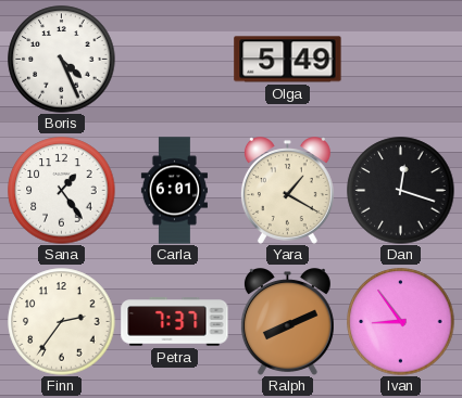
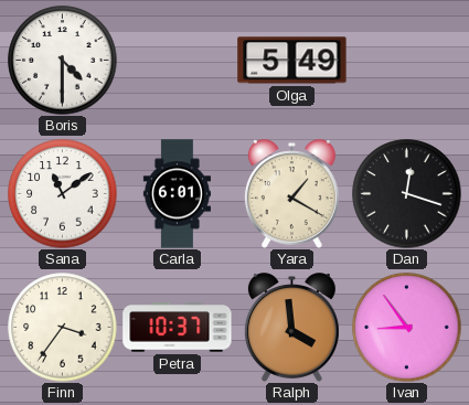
Boris: 4:26 -> 4:30 (63, 61)
Sana: 1:24 -> 11:09 (63, 194)
Finn: 2:36 -> 3:36 (63, 328)
Petra: 7:37 -> 10:37 (178, 328)
Ralph: 8:11 -> 3:59 (291, 328)
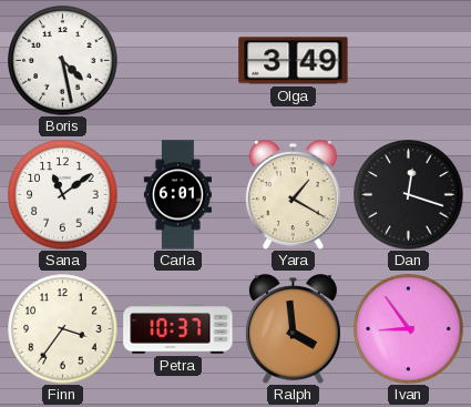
Boris: 4:30 -> 4:28 (63, 61)
Olga: 5:49 -> 3:49 (294, 61)
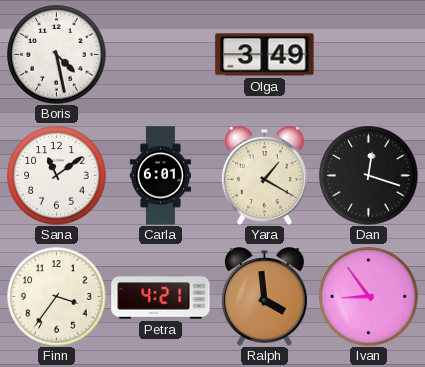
Petra: 10:37 -> 4:21 (161, 297)
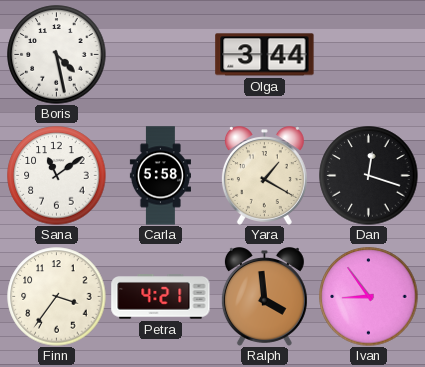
Olga: 3:49 -> 3:44 (265, 55)
Carla: 6:01 -> 5:58 (160, 176)
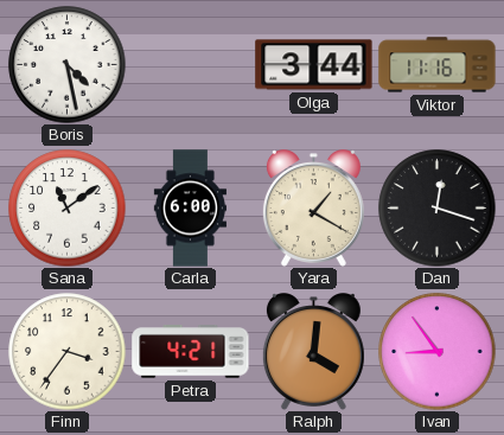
Viktor: none -> 11:16 (438, 65)
Carla: 5:58 -> 6:00 (190, 209)
Ralph: 3:59 -> 4:01 (313, 352)
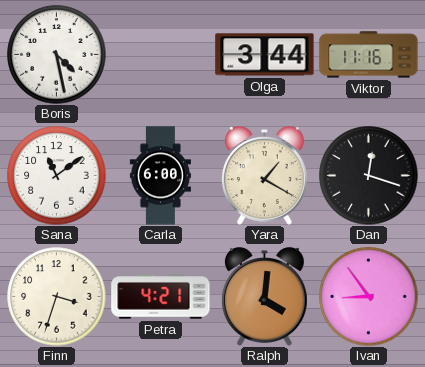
Finn: 3:36 -> 3:33 (57, 297)
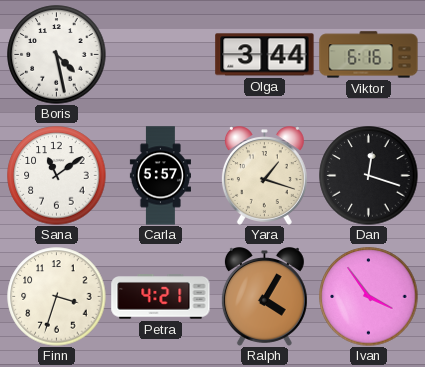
Viktor: 11:16 -> 6:16 (369, 55)
Carla: 6:00 -> 5:57 (160, 176)
Yara: 1:20 -> 1:18 (264, 176)
Ralph: 4:01 -> 4:05 (264, 297)
Ivan: 8:54 -> 3:54 (369, 297)
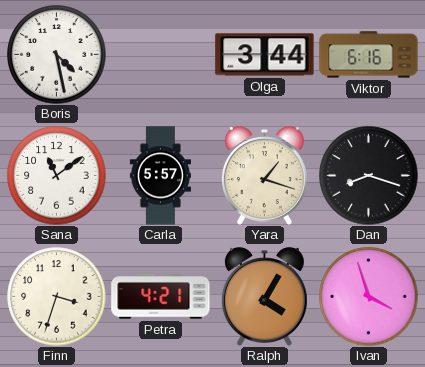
Dan: 12:18 -> 8:18 (369, 176)
Ivan: 3:54 -> 3:57 (369, 297)
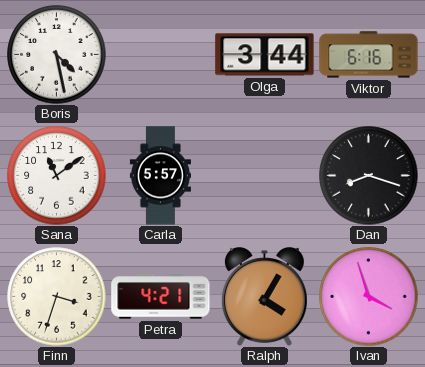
Yara: 1:18 -> none (264, 176)
